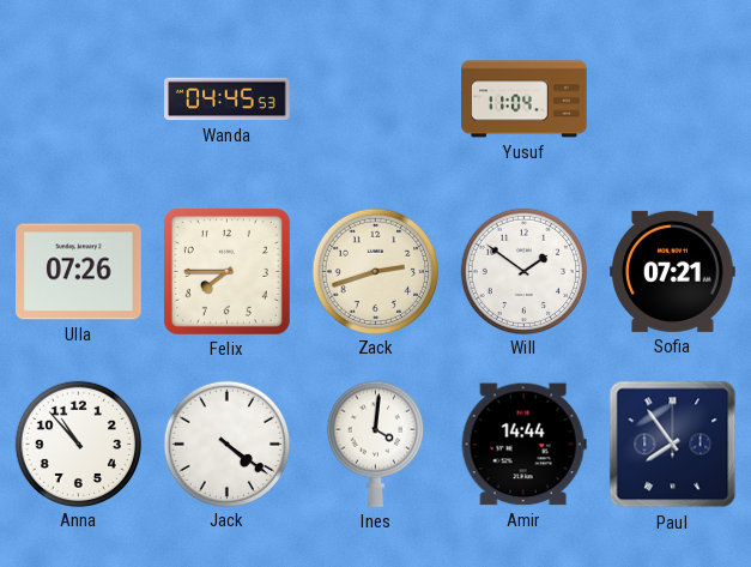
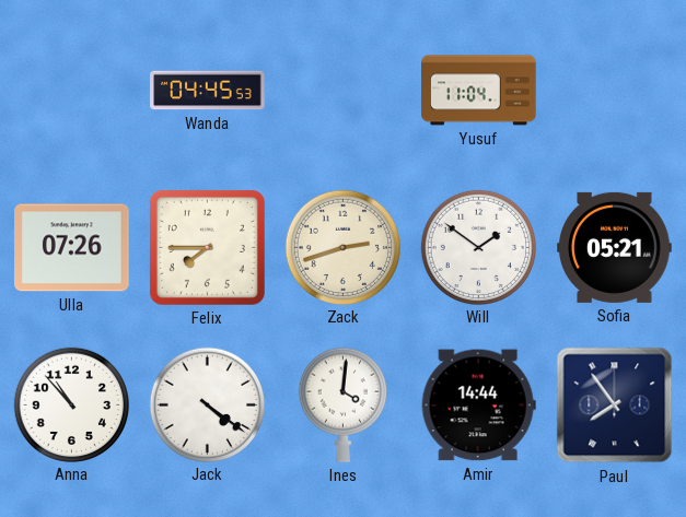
Sofia: 07:21 -> 05:21 (615, 247)
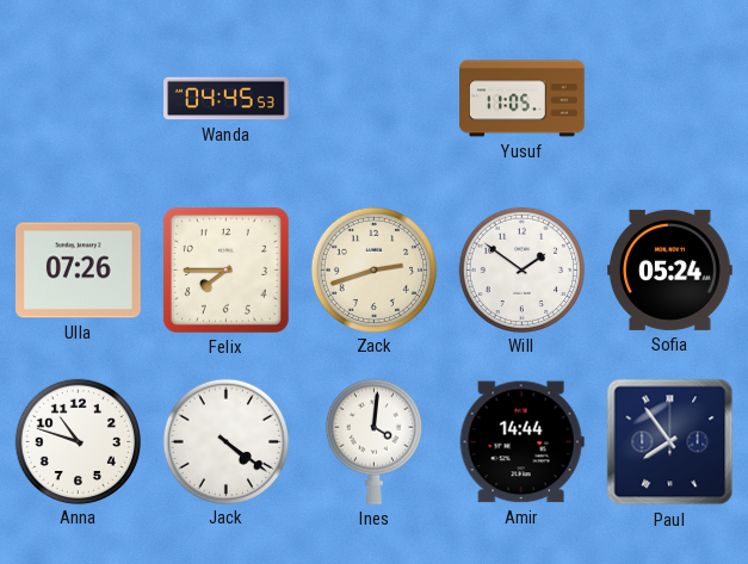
Yusuf: 11:04 -> 11:05 (523, 99)
Sofia: 05:21 -> 05:24 (670, 269)
Anna: 10:53 -> 10:48 (78, 441)
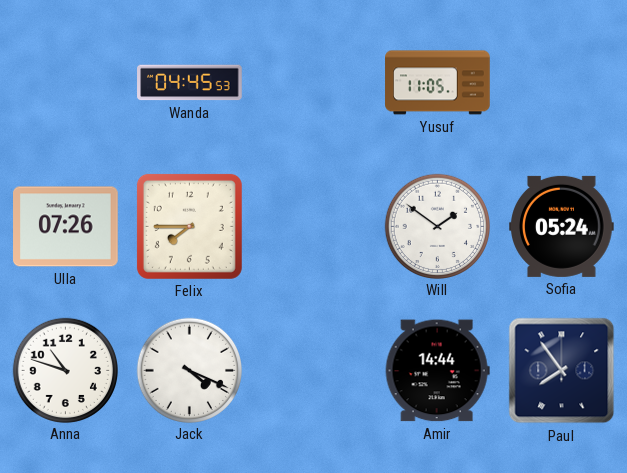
Zack: 2:42 -> none (373, 269)
Jack: 4:21 -> 4:19 (189, 370)
Ines: 4:01 -> none (373, 441)
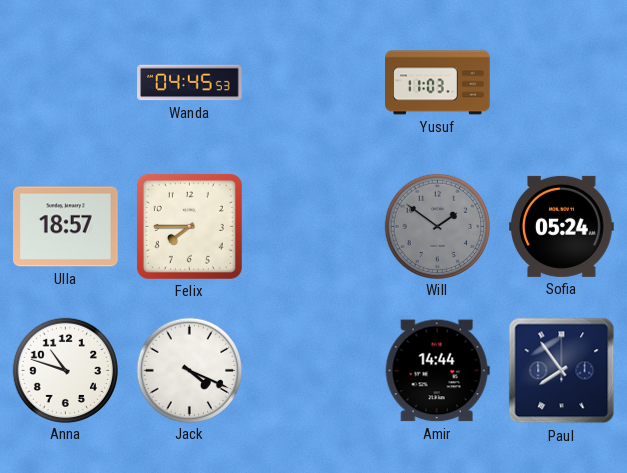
Yusuf: 11:05 -> 11:03 (438, 83)
Ulla: 07:26 -> 18:57 (66, 227)
Will dial: white -> grey (437, 226)
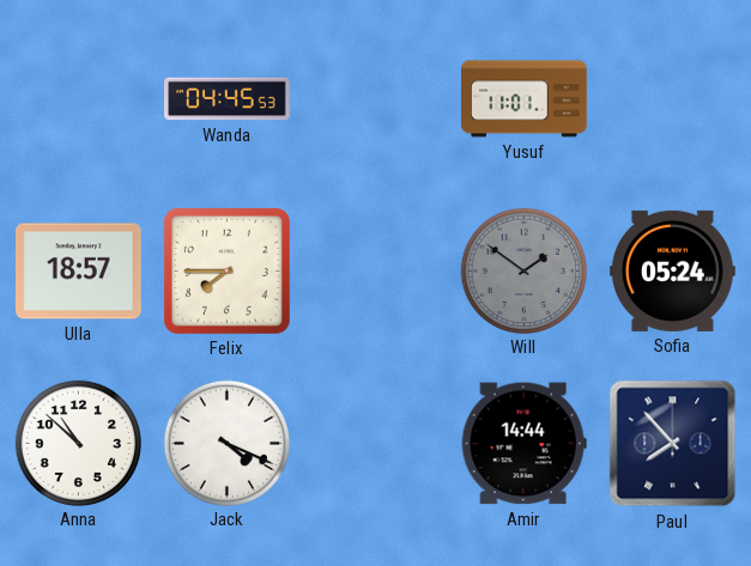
Yusuf: 11:03 -> 11:01 (525, 99)
Anna: 10:48 -> 10:52 (78, 443)
Paul: 7:54 -> 7:53 (673, 444)
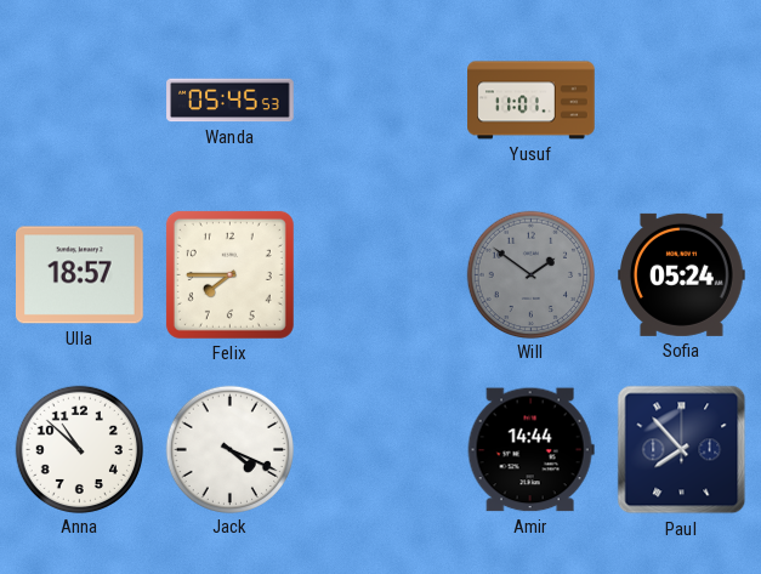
Wanda: 04:45 -> 05:45 (231, 101)
